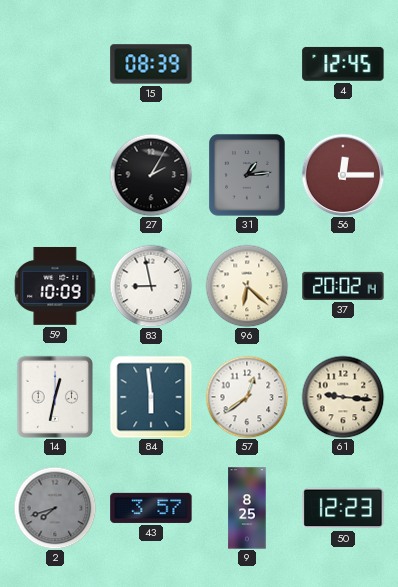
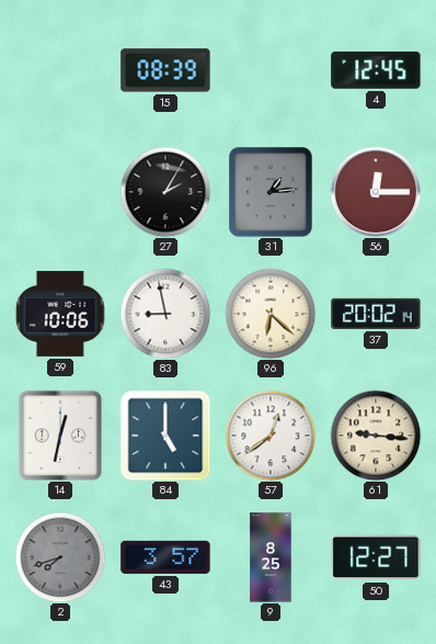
59: 10:09 -> 10:06 (60, 314)
84: 5:59 -> 5:00 (165, 436)
50: 12:23 -> 12:27 (376, 557)
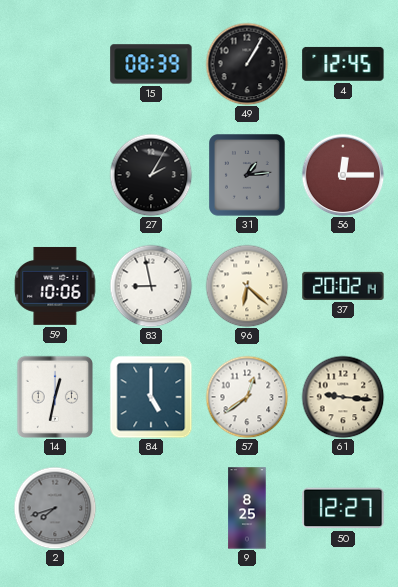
49: none -> 1:05 (247, 64)
43: 3:57 -> none (165, 557)
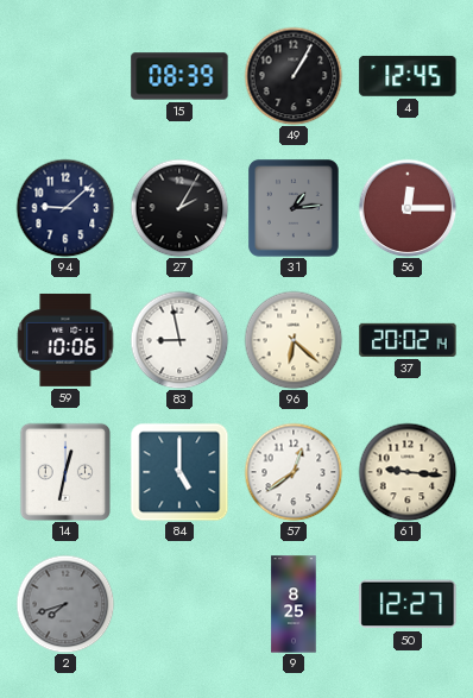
94: none -> 9:08 (65, 208)
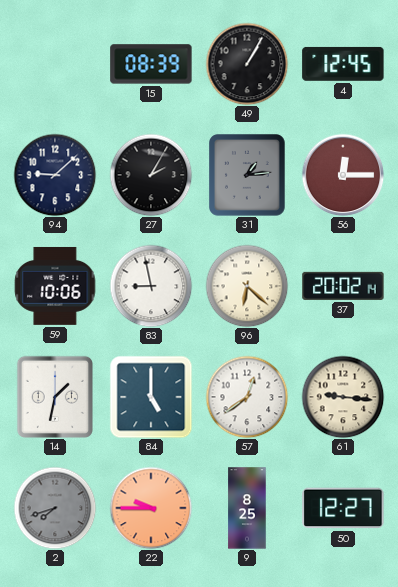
14: 12:32 -> 1:32 (55, 396)
22: none -> 9:45 (151, 508)
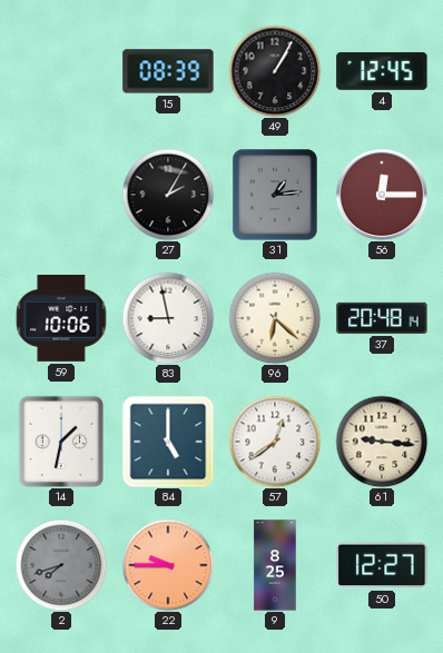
94: 9:08 -> none (55, 175)
37: 20:02 -> 20:48 (382, 318)
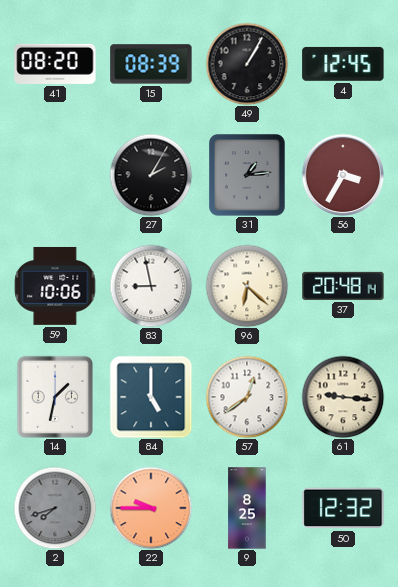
41: none -> 08:20 (55, 64)
56: 12:15 -> 3:35 (343, 175)
50: 12:27 -> 12:32 (343, 508)
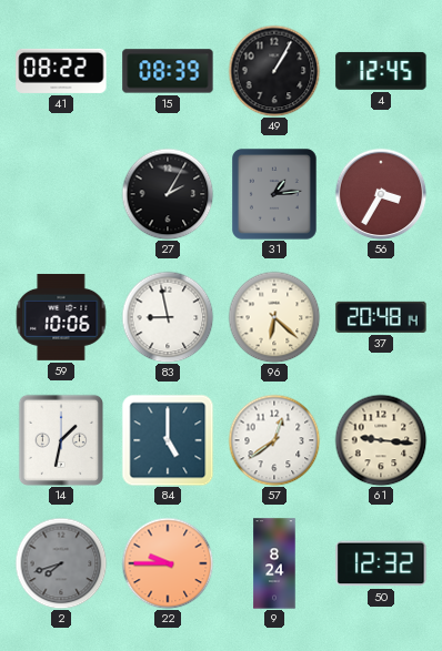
41: 08:20 -> 08:22 (61, 71)
9: 8:25 -> 8:24 (274, 563)
